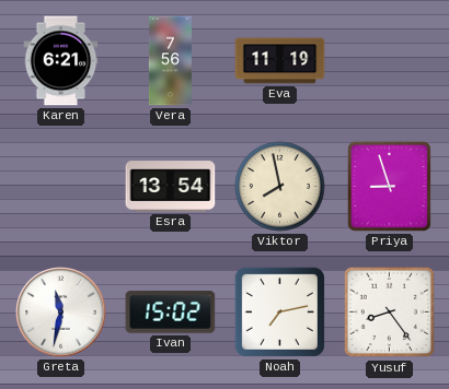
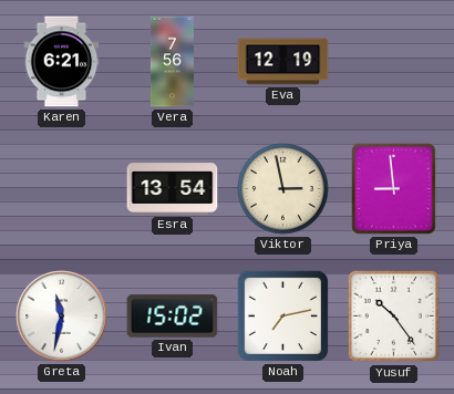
Eva: 11:19 -> 12:19 (283, 62)
Viktor: 7:58 -> 2:58 (283, 189)
Priya: 8:57 -> 8:59 (393, 188)
Yusuf: 8:24 -> 10:24 (394, 317)
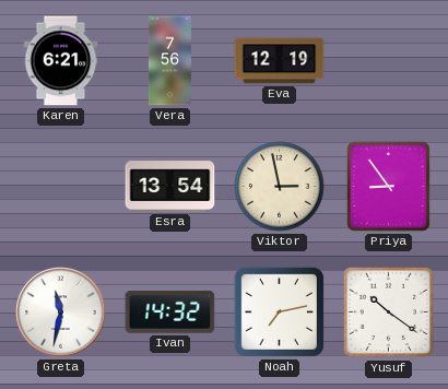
Priya: 8:59 -> 8:54 (388, 186)
Ivan: 15:02 -> 14:32 (170, 313)
Yusuf: 10:24 -> 10:21 (389, 313)
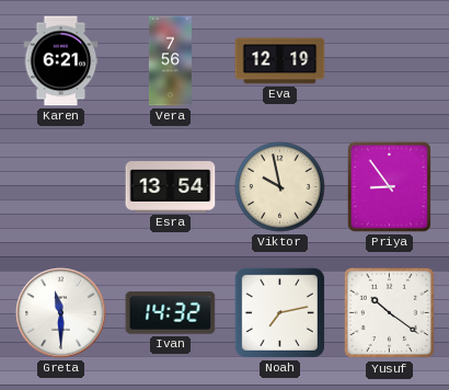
Viktor: 2:58 -> 9:58 (280, 187)
Greta: 11:32 -> 11:30 (61, 313)
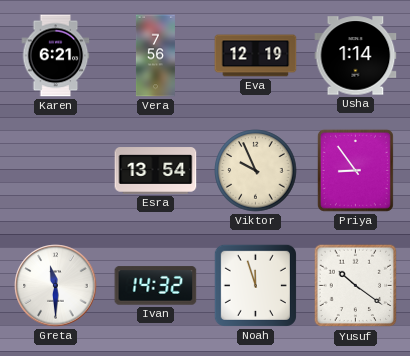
Usha: none -> 1:14 (356, 56)
Viktor: 9:58 -> 9:56 (256, 171)
Noah: 7:13 -> 11:57 (255, 285)
